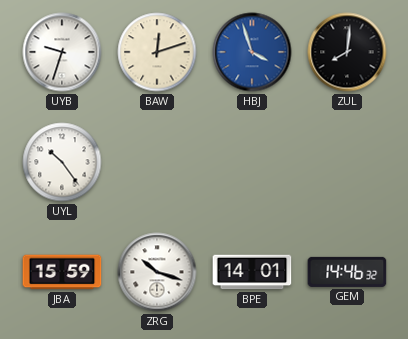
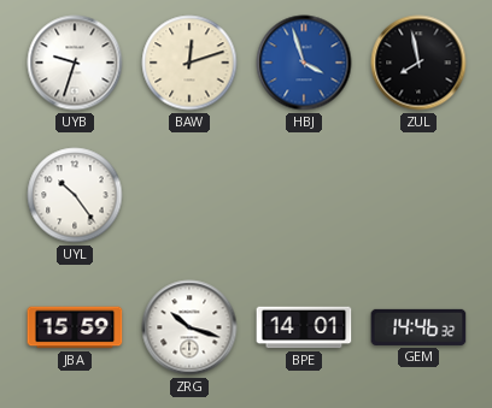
ZUL: 8:01 -> 7:58 (418, 63)
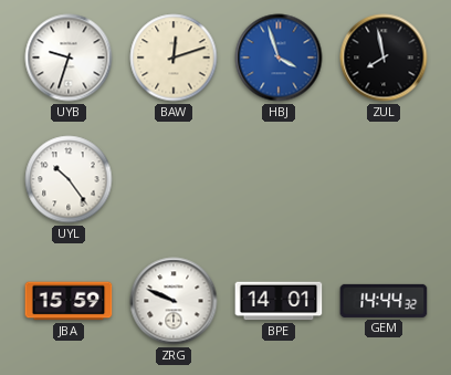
ZRG: 10:18 -> 9:49 (174, 301)
GEM: 14:46 -> 14:44 (384, 301)
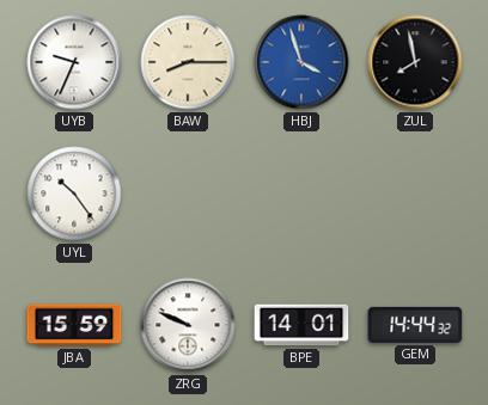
UYB: 9:33 -> 9:34 (74, 62)
BAW: 12:12 -> 8:15 (188, 62)
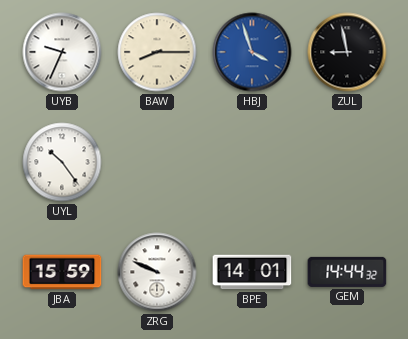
ZUL: 7:58 -> 8:58 (347, 52)
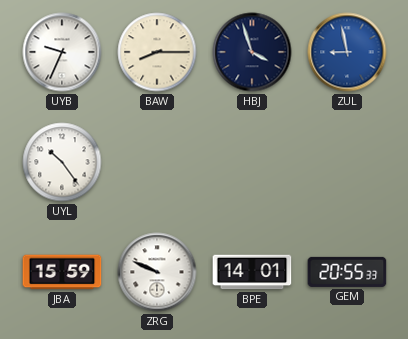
HBJ dial: blue -> navy (252, 52)
ZUL dial: black -> blue (347, 52)
GEM: 14:44 -> 20:55 (347, 272)
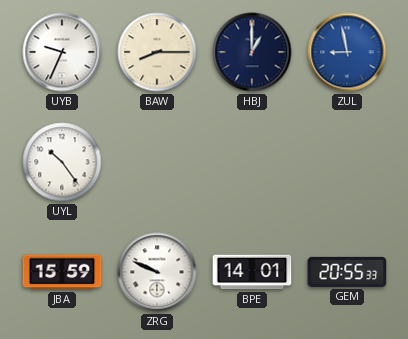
HBJ: 3:57 -> 1:00 (252, 52)
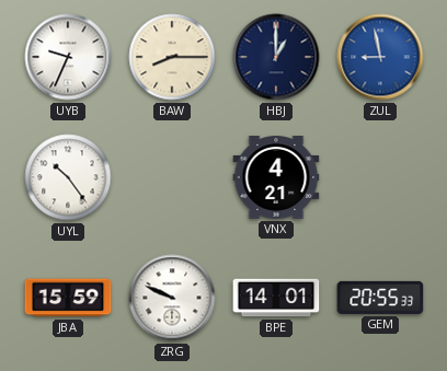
VNX: none -> 4:21 (276, 177)
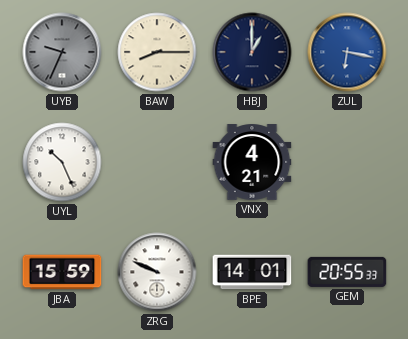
UYB dial: white -> grey (62, 52)
ZUL: 8:58 -> 6:17 (347, 52)
UYL: 10:24 -> 10:26 (62, 162)
